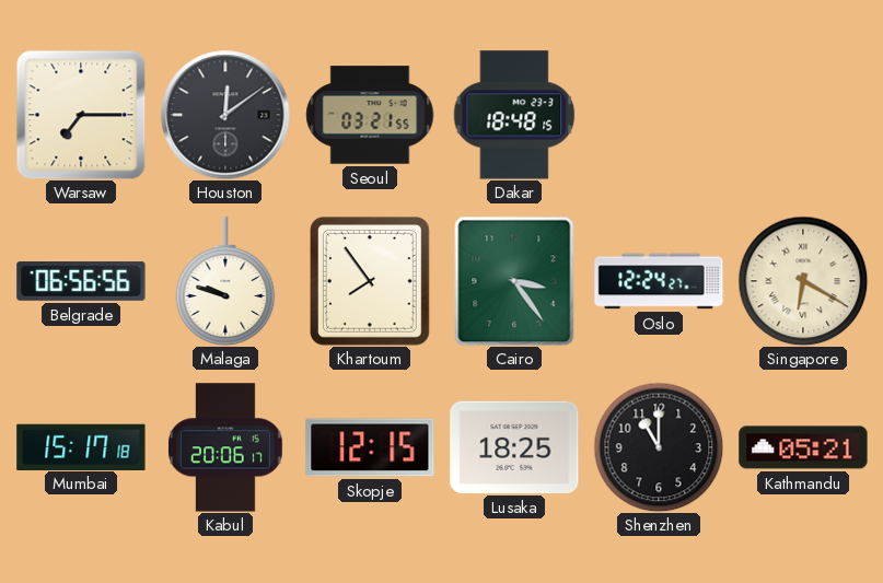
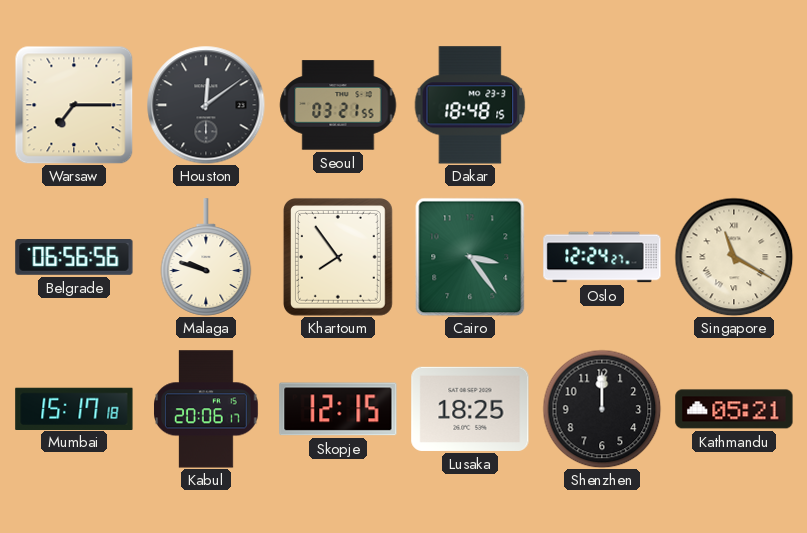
Singapore: 6:20 -> 11:20 (734, 257)
Shenzhen: 11:00 -> 12:00 (602, 409)
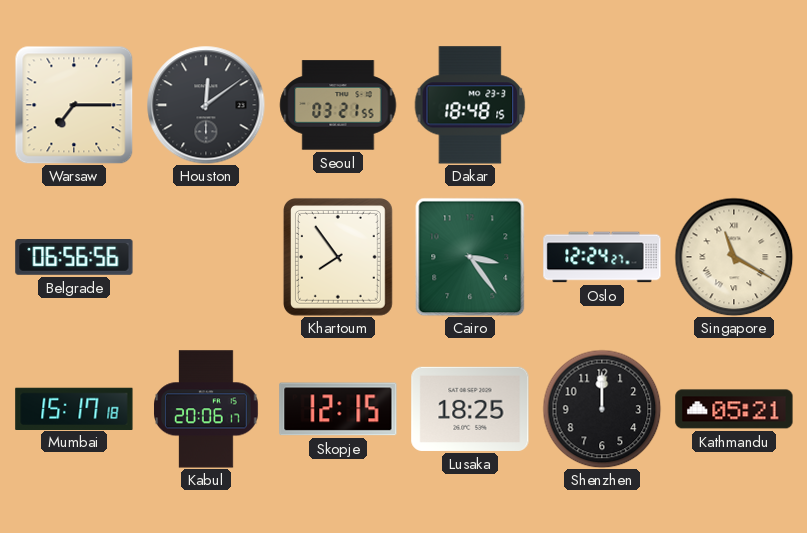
Malaga: 9:48 -> none (206, 257)
